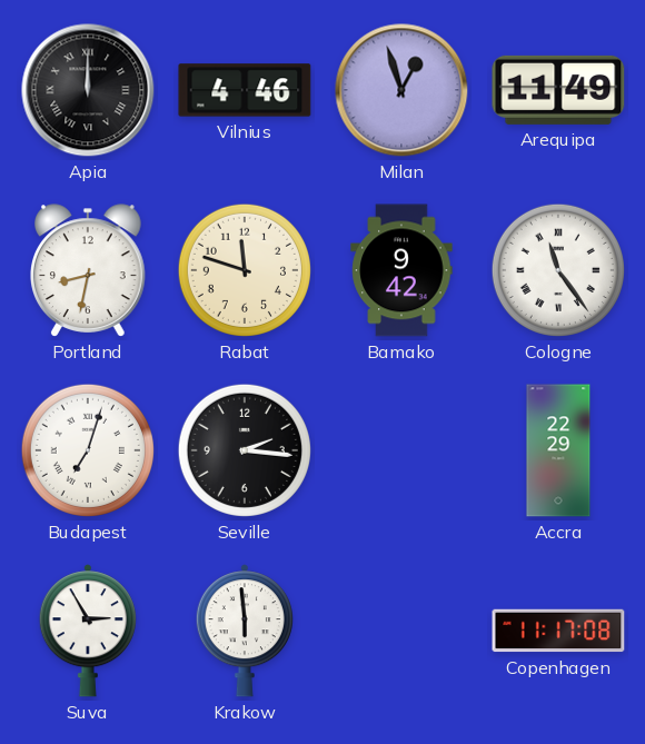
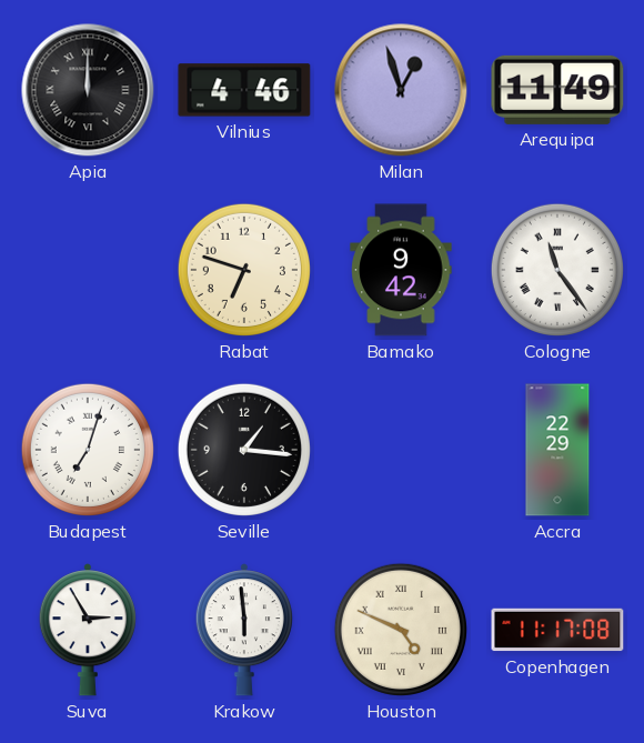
Portland: 8:32 -> none (89, 270)
Rabat: 11:48 -> 6:48 (244, 270)
Seville: 2:16 -> 1:16 (244, 450)
Houston: none -> 4:49 (401, 630)
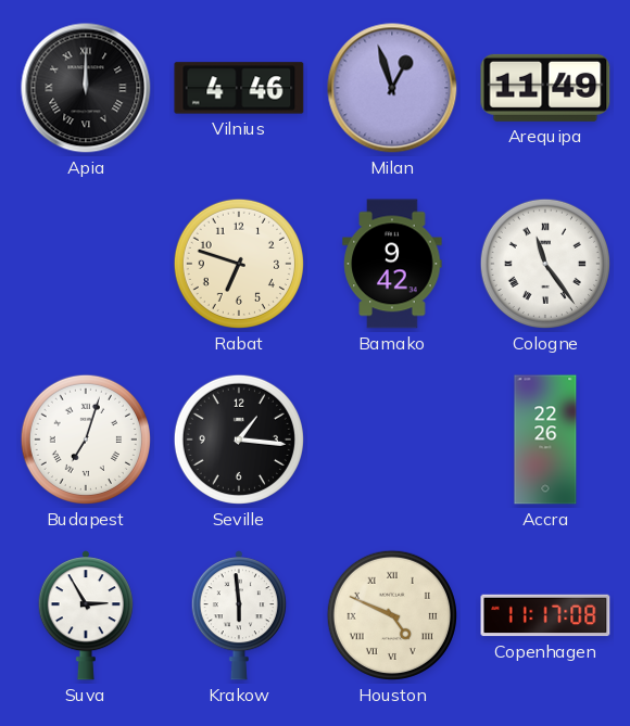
Accra: 22:29 -> 22:26 (545, 440)
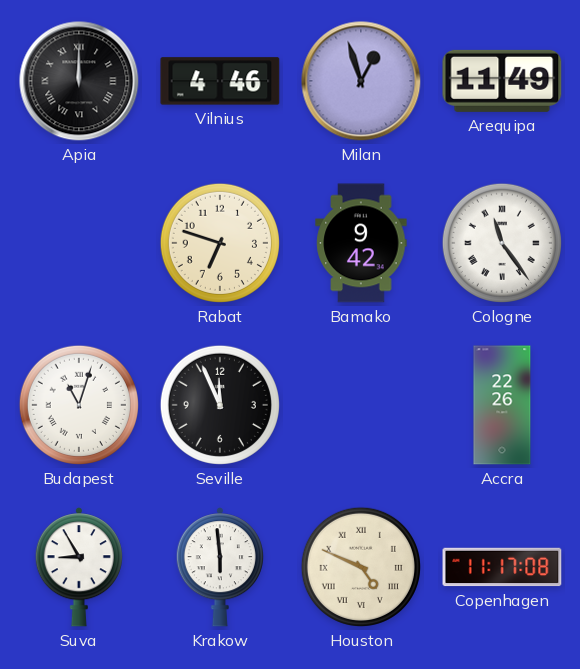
Budapest: 7:03 -> 11:03 (79, 405)
Seville: 1:16 -> 11:56 (220, 405)
Suva: 2:55 -> 8:55 (79, 567)
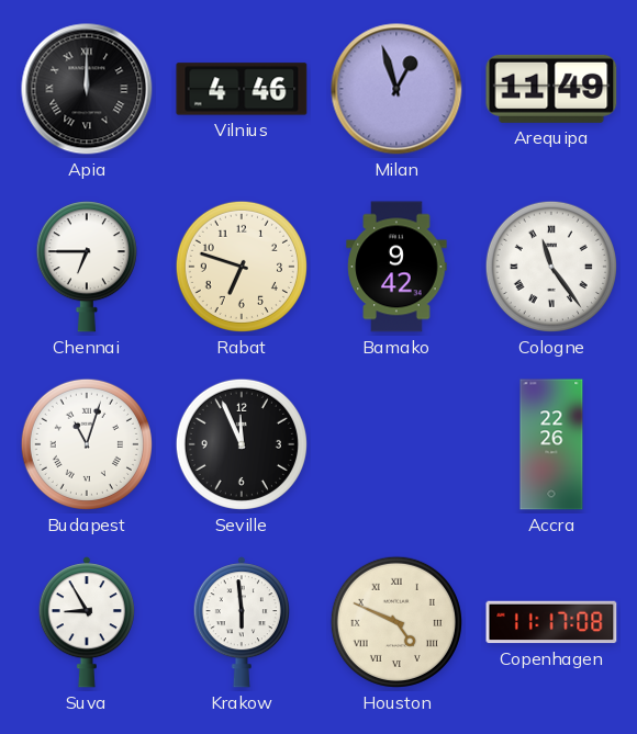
Chennai: none -> 6:45 (87, 267)
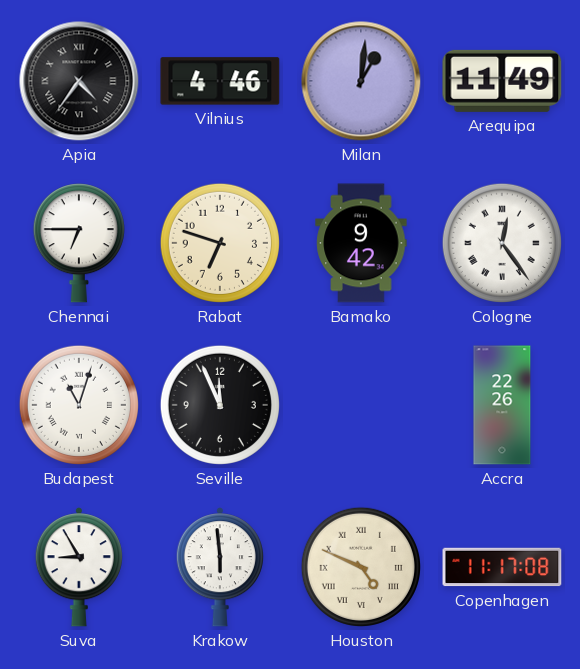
Apia: 12:00 -> 4:36 (79, 81)
Milan: 12:57 -> 1:01 (361, 81)
Cologne: 11:24 -> 12:24 (502, 243)
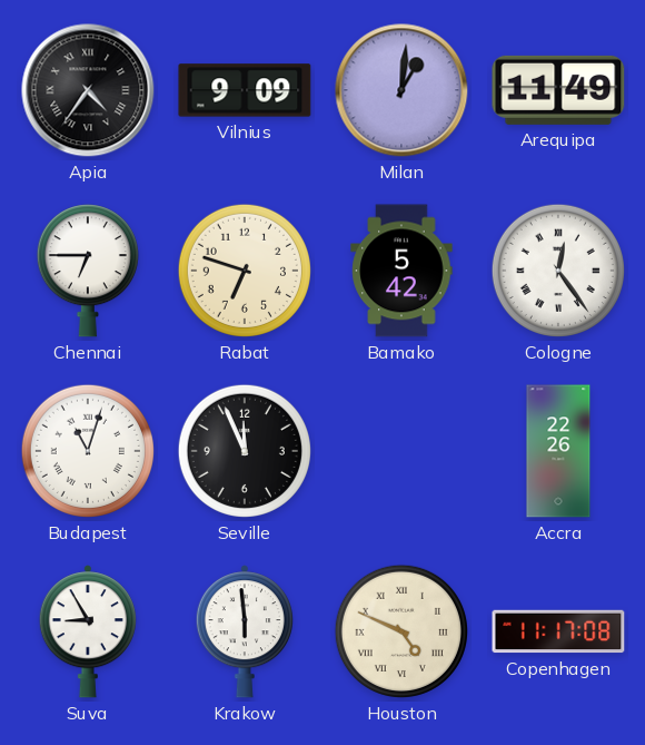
Vilnius: 4:46 -> 9:09 (245, 90)
Bamako: 9:42 -> 5:42 (401, 271)
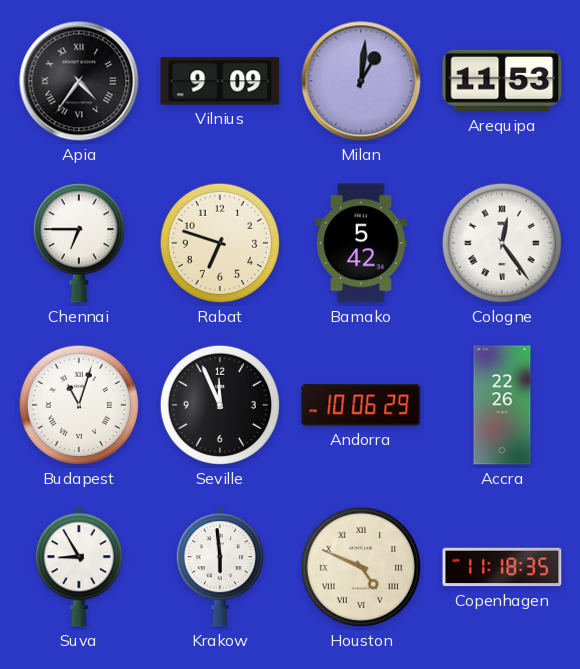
Arequipa: 11:49 -> 11:53 (502, 81)
Andorra: none -> 10:06 (361, 405)
Copenhagen: 11:17 -> 11:18 (502, 567)
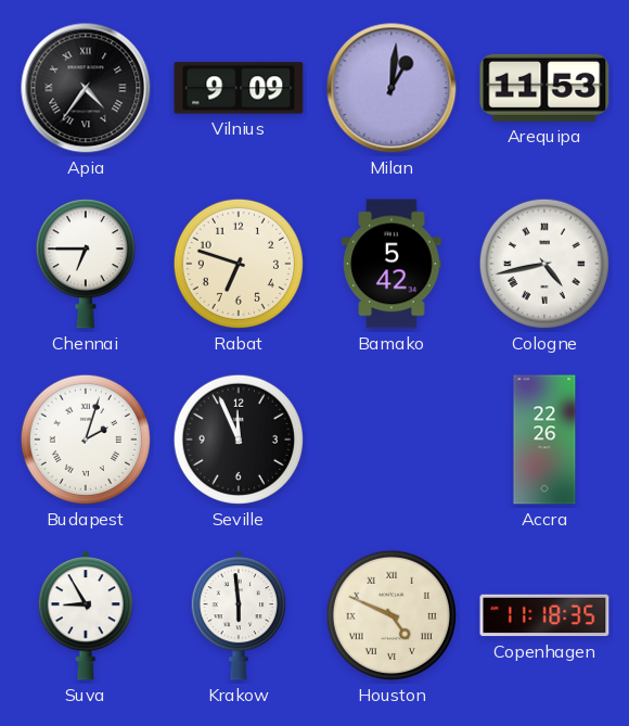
Cologne: 12:24 -> 4:43 (544, 264)
Budapest: 11:03 -> 2:03 (86, 440)
Andorra: 10:06 -> none (361, 405)
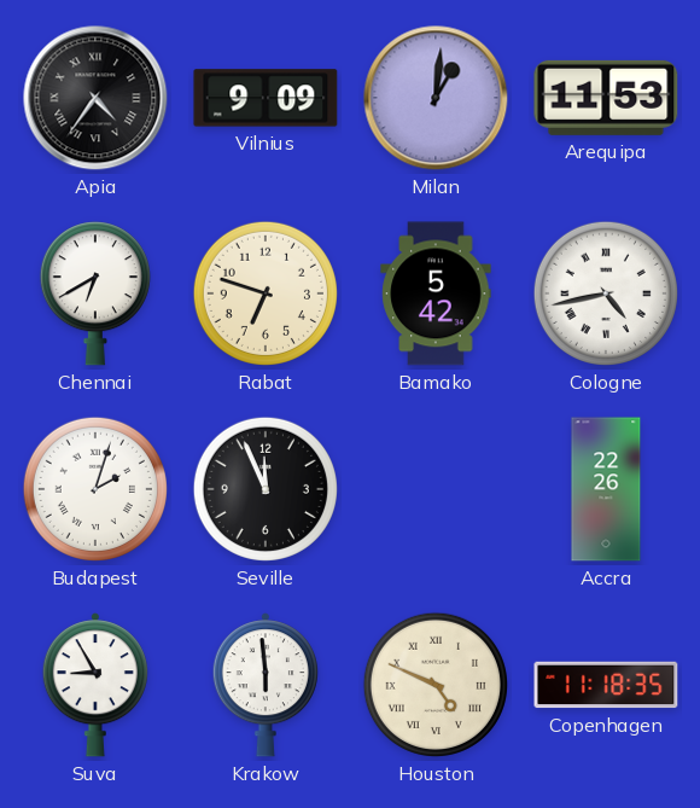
Chennai: 6:45 -> 6:40 (95, 293)
